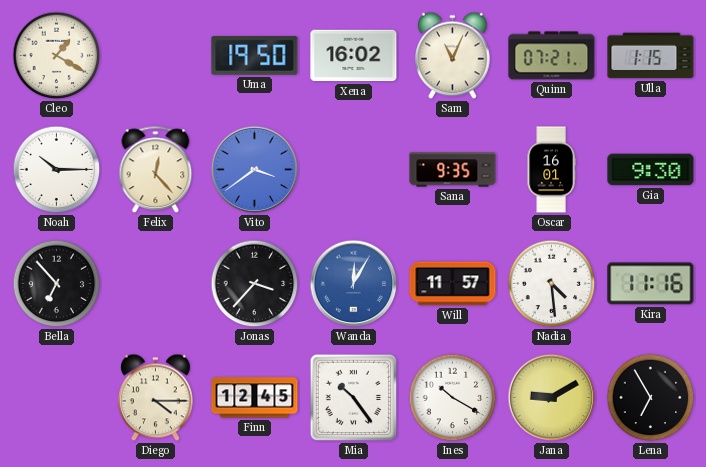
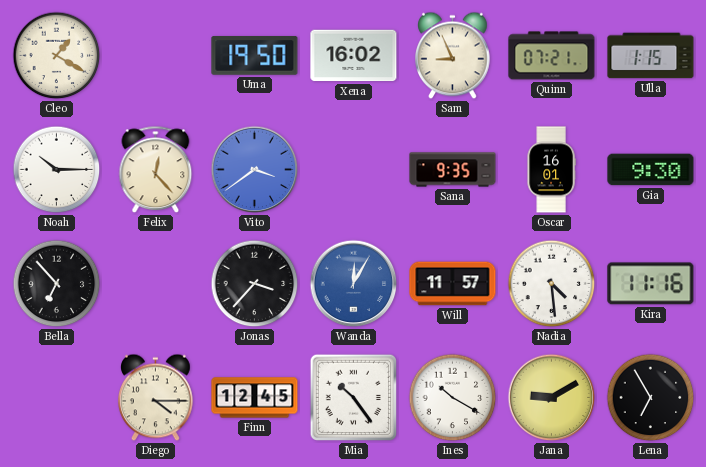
Sam: 11:04 -> 8:56 (453, 56)
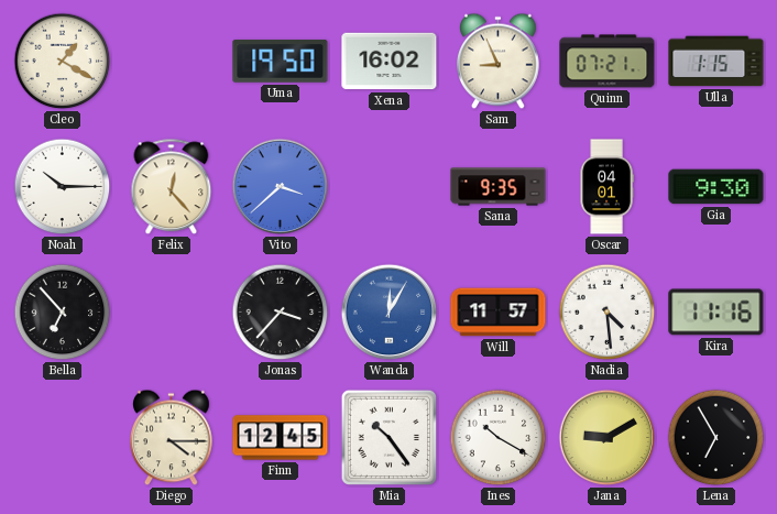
Vito: 3:39 -> 3:38 (281, 187)
Oscar: 16:01 -> 04:01 (606, 187)
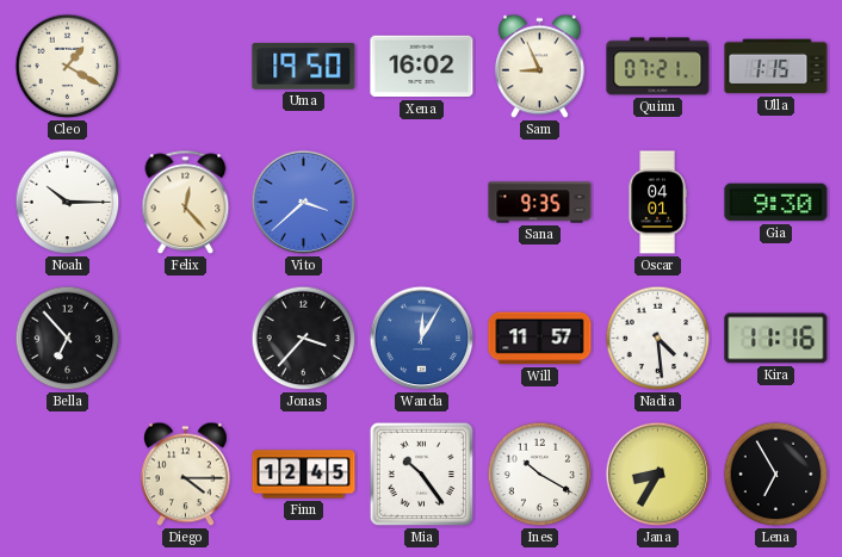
Jana: 9:10 -> 8:35 (658, 475)
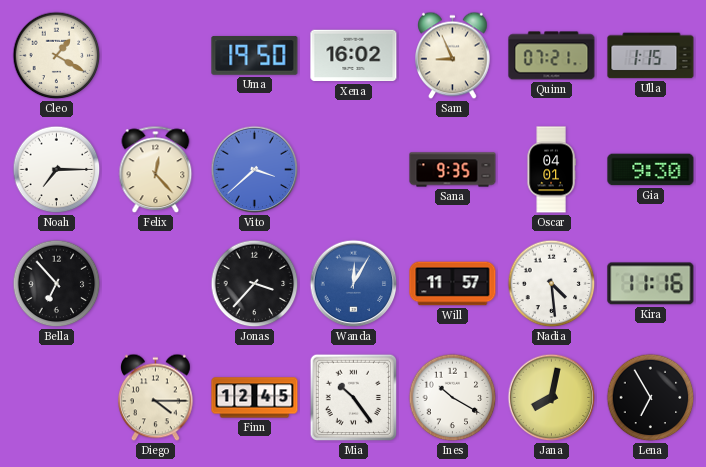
Noah: 10:15 -> 7:15 (57, 170)
Jana: 8:35 -> 8:02 (552, 398)
